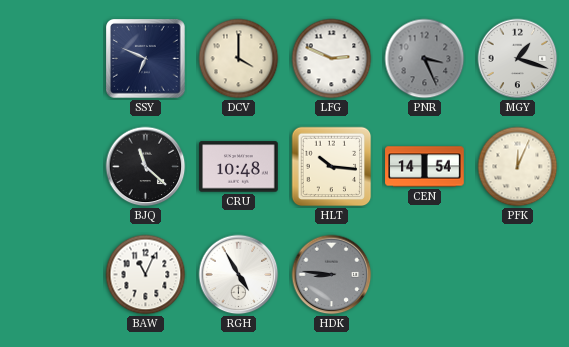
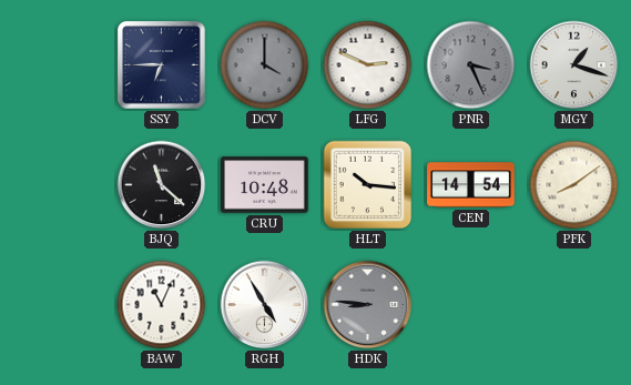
SSY: 6:49 -> 6:45 (162, 65)
DCV dial: cream -> grey (265, 65)
PFK: 12:04 -> 8:09 (574, 185)
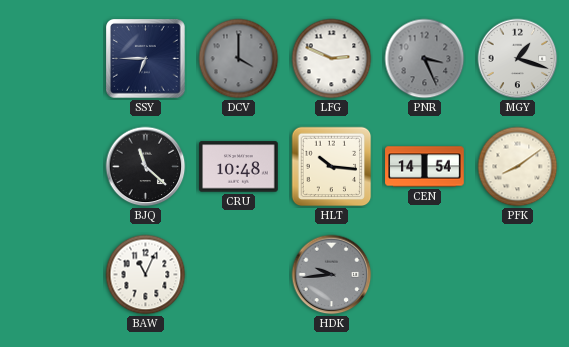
RGH: 4:55 -> none (265, 305)
HDK: 8:46 -> 9:44 (332, 275)
